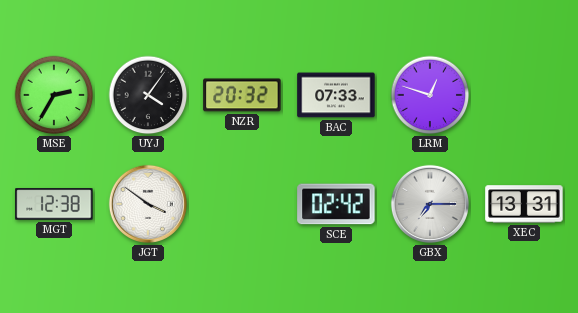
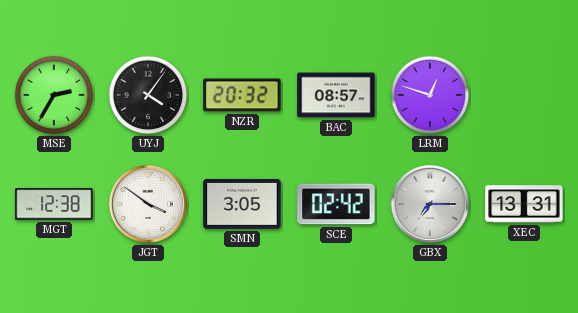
BAC: 07:33 -> 08:57 (336, 95)
SMN: none -> 3:05 (242, 204)
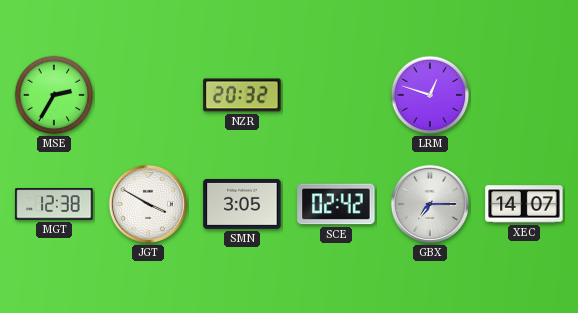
UYJ: 4:06 -> none (148, 95)
BAC: 08:57 -> none (336, 95)
JGT: 3:51 -> 3:50 (148, 204)
XEC: 13:31 -> 14:07 (524, 204)
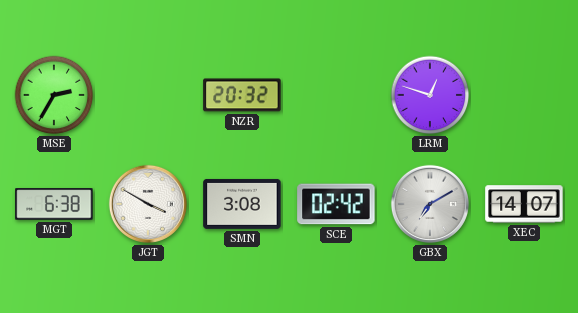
MGT: 12:38 -> 6:38 (54, 204)
SMN: 3:05 -> 3:08 (242, 204)
GBX: 7:15 -> 7:10 (430, 204)
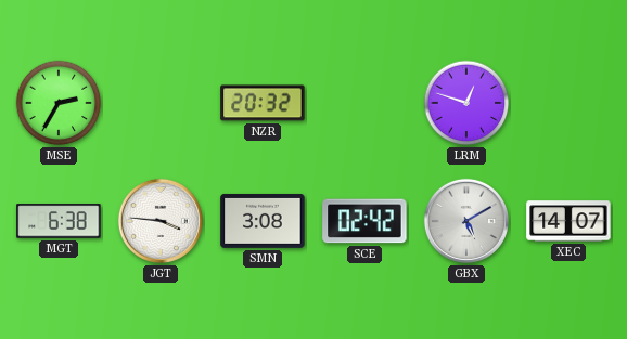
JGT: 3:50 -> 3:46 (161, 221)
GBX: 7:10 -> 5:10 (466, 221)
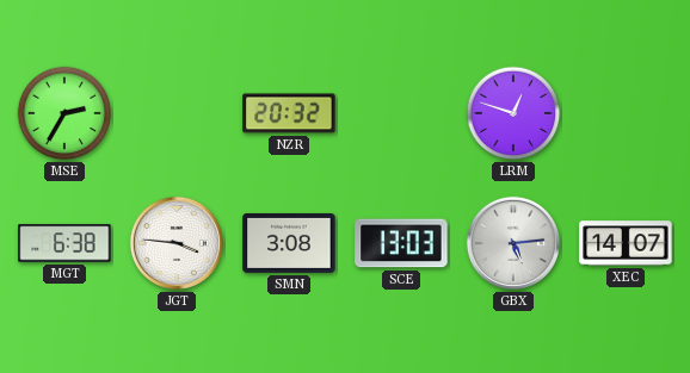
SCE: 02:42 -> 13:03 (401, 243)
GBX: 5:10 -> 5:14 (513, 243)
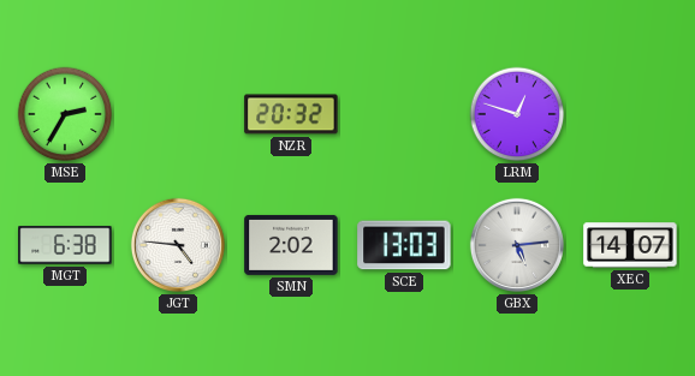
JGT: 3:46 -> 4:46 (178, 245)
SMN: 3:08 -> 2:02 (291, 245)
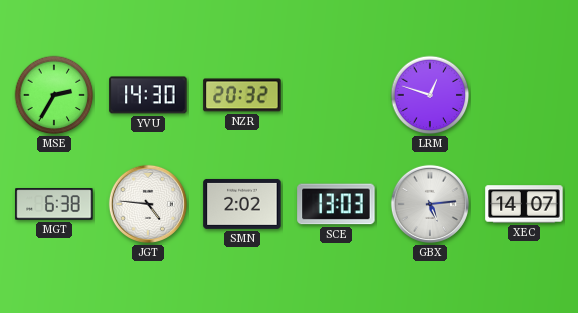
YVU: none -> 14:30 (148, 95)
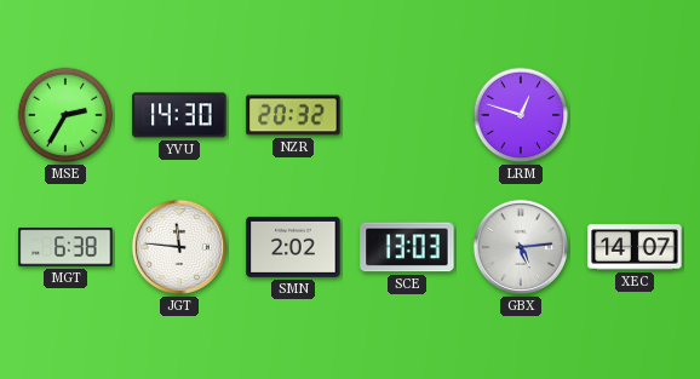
JGT: 4:46 -> 11:46 (179, 247)
